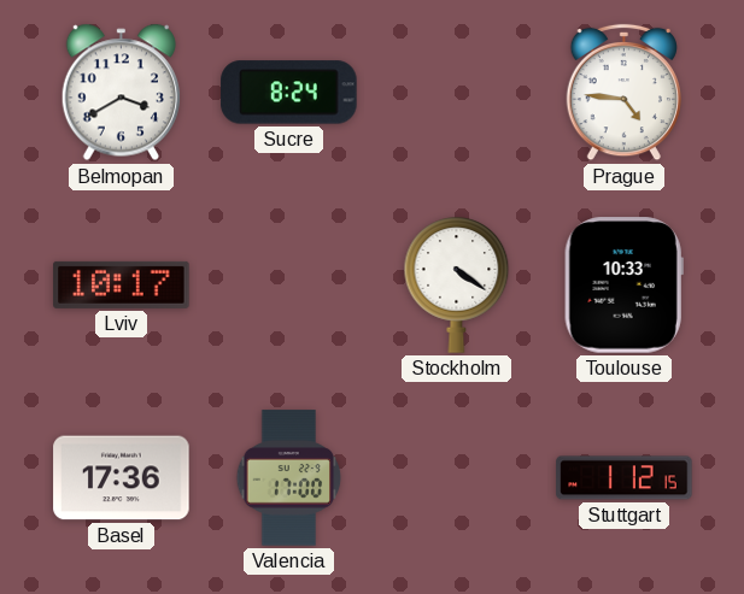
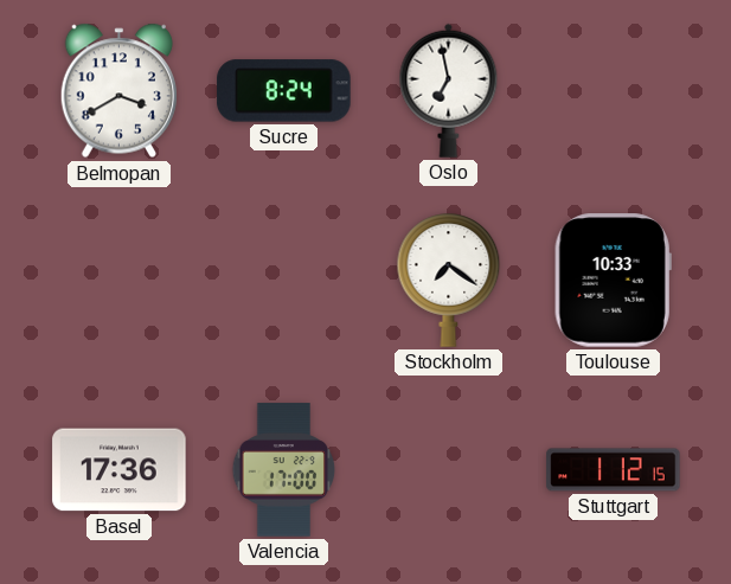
Oslo: none -> 6:58 (449, 90)
Prague: 4:46 -> none (623, 93)
Lviv: 10:17 -> none (122, 284)
Stockholm: 4:21 -> 7:21 (449, 281)
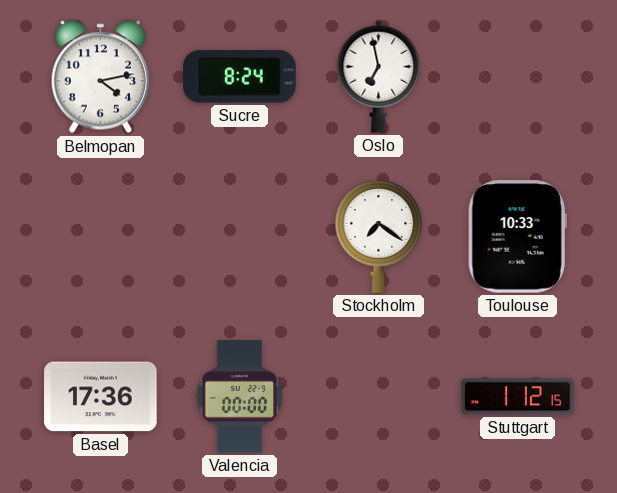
Belmopan: 3:40 -> 4:13 (100, 77)
Valencia: 17:00 -> 00:00 (240, 397)
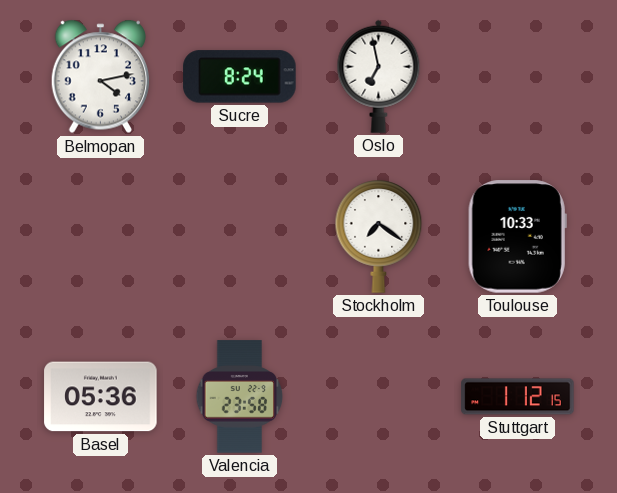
Basel: 17:36 -> 05:36 (101, 397)
Valencia: 00:00 -> 23:58 (240, 397)
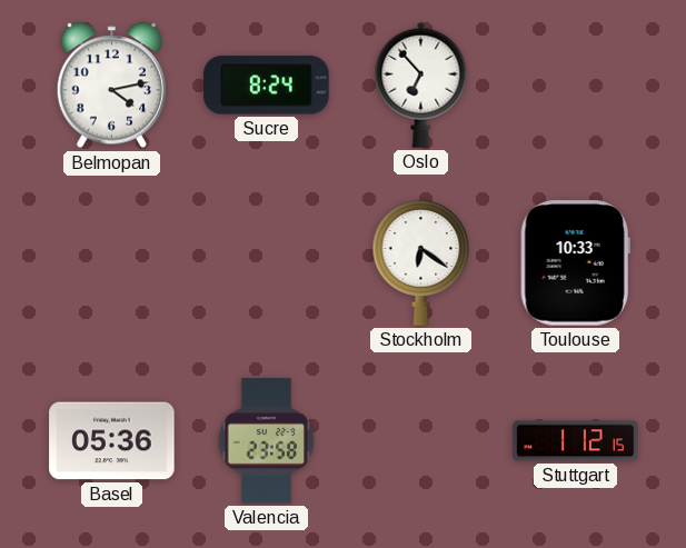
Oslo: 6:58 -> 6:53 (421, 84)
Stockholm: 7:21 -> 6:21 (421, 263)
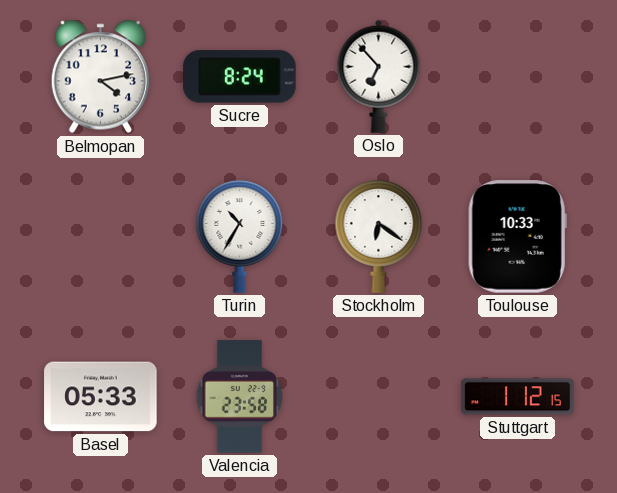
Turin: none -> 10:35 (240, 237)
Basel: 05:36 -> 05:33 (101, 397)
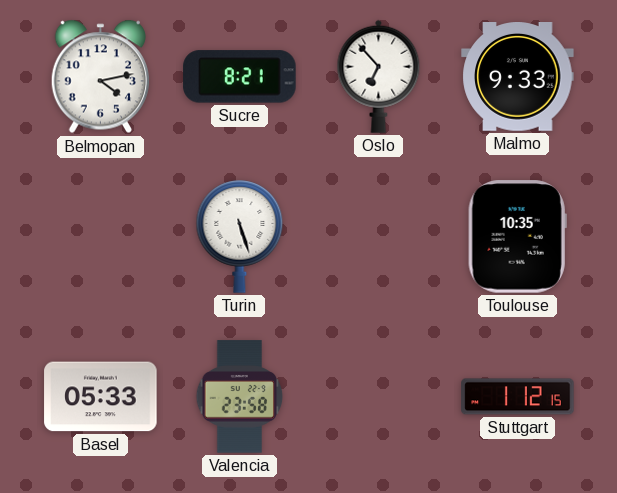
Sucre: 8:24 -> 8:21 (240, 77)
Malmo: none -> 9:33 (518, 77)
Turin: 10:35 -> 5:27 (240, 237)
Stockholm: 6:21 -> none (379, 237)
Toulouse: 10:33 -> 10:35 (517, 237)
